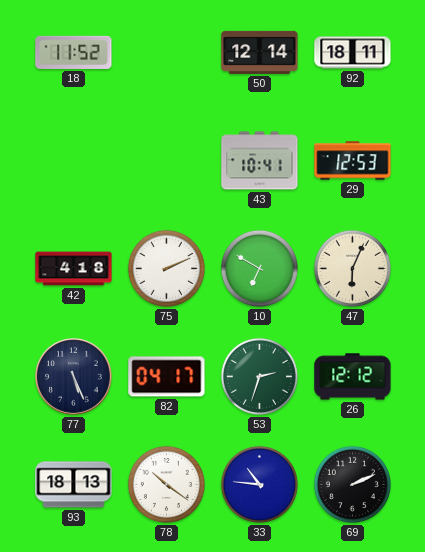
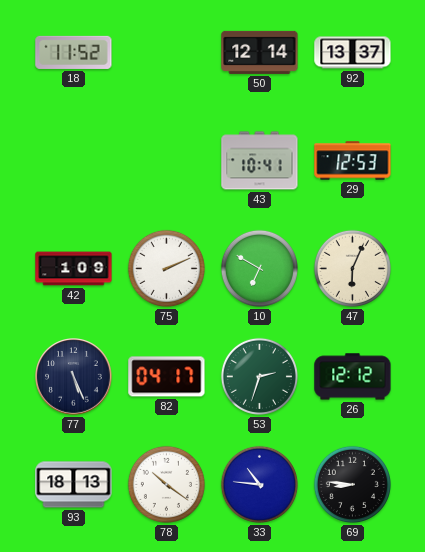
92: 18:11 -> 13:37 (353, 53)
42: 4:18 -> 1:09 (74, 269)
69: 2:11 -> 8:46 (352, 484)
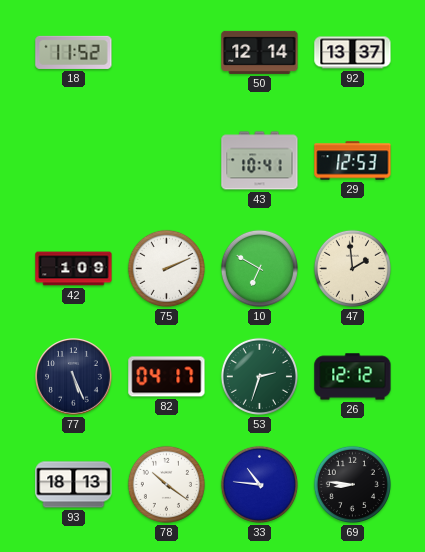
47: 6:04 -> 1:59 (352, 268)
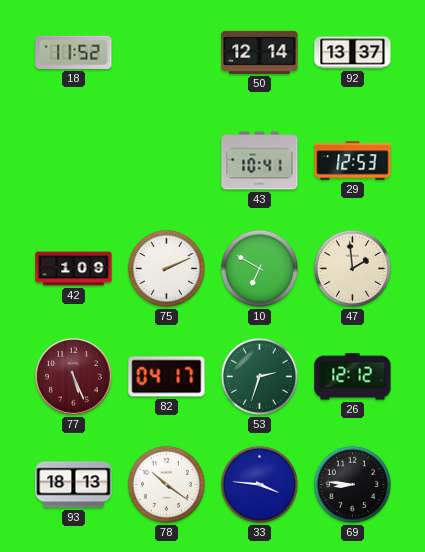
77 dial: navy -> burgundy (74, 377)
33: 10:46 -> 3:46 (259, 484)
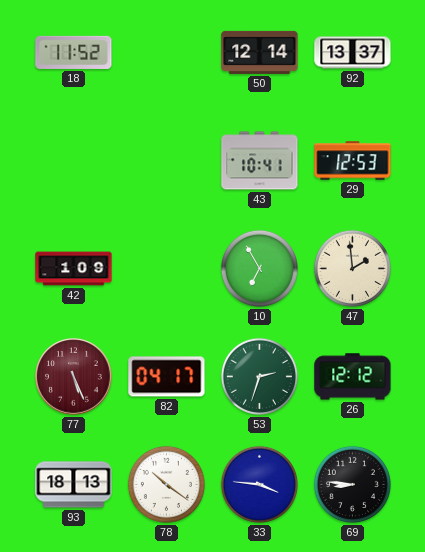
75: 2:11 -> none (166, 268)
10: 6:50 -> 6:55 (259, 268)
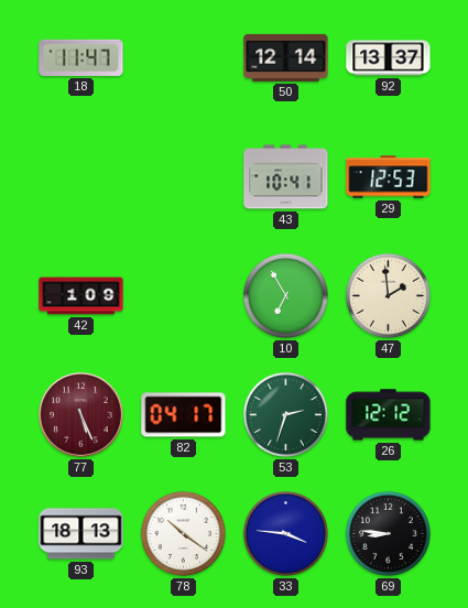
18: 11:52 -> 11:47 (81, 57)
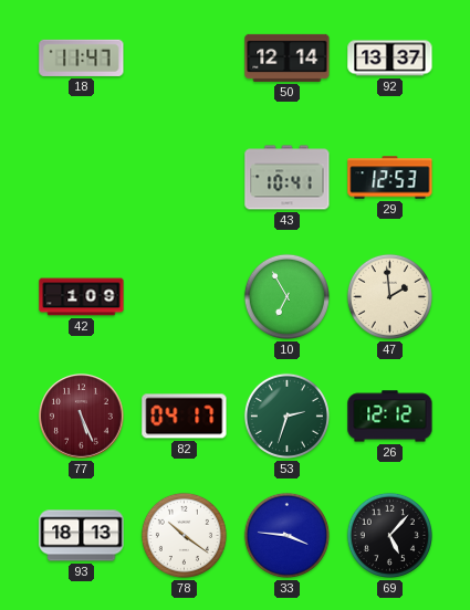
69: 8:46 -> 5:07 (389, 535)
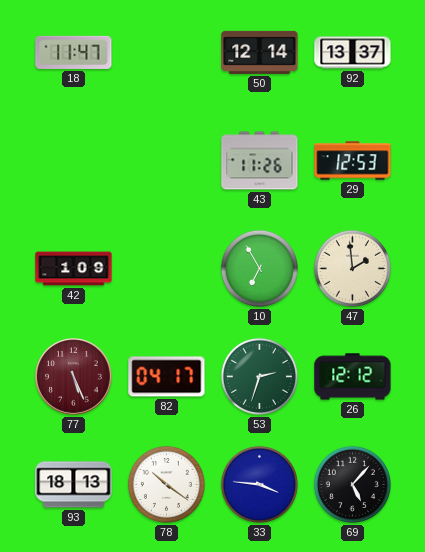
43: 10:41 -> 11:26 (260, 161)
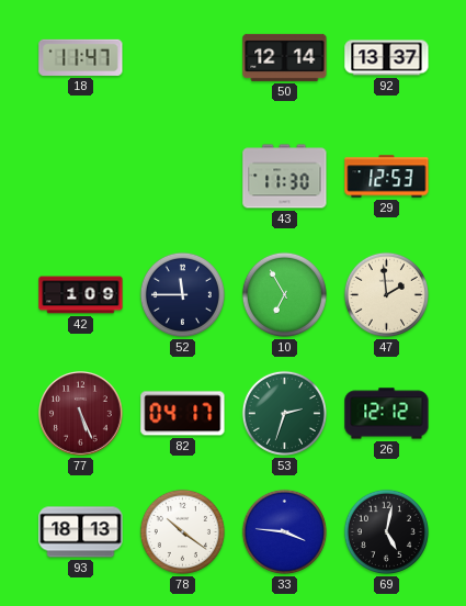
43: 11:26 -> 11:30 (285, 177)
52: none -> 11:45 (182, 294)
69: 5:07 -> 5:02 (386, 531)
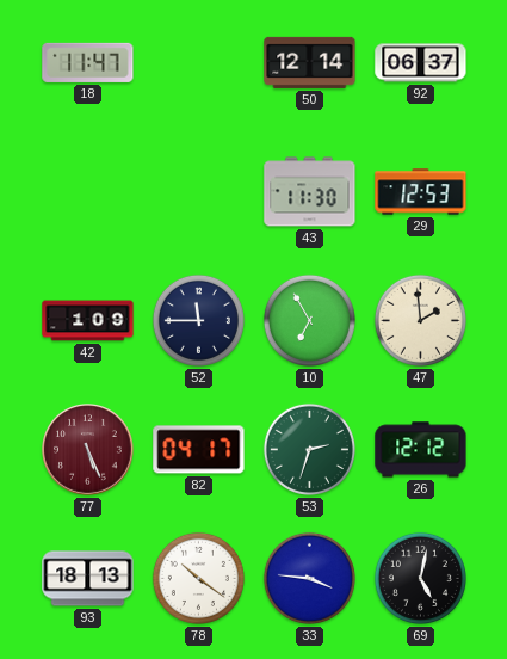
92: 13:37 -> 06:37 (421, 63)
